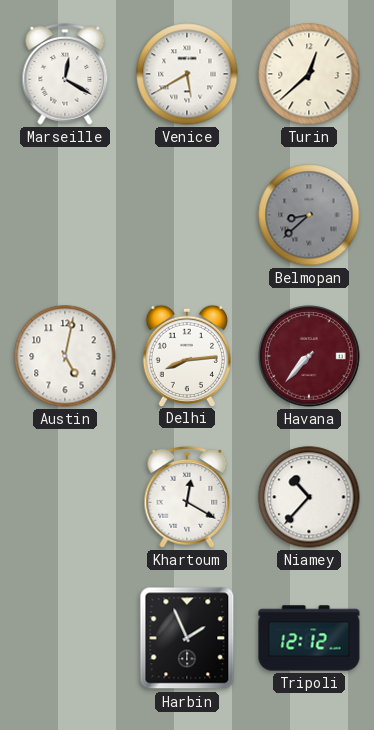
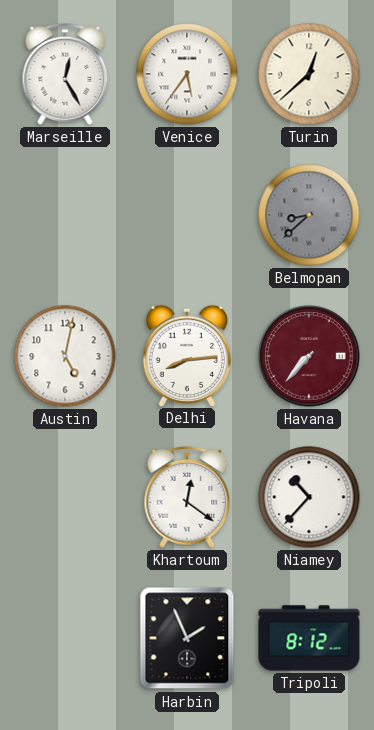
Marseille: 12:20 -> 12:25 (65, 75)
Venice: 5:40 -> 5:36 (187, 74)
Khartoum: 12:20 -> 12:21 (187, 498)
Tripoli: 12:12 -> 8:12 (309, 638)
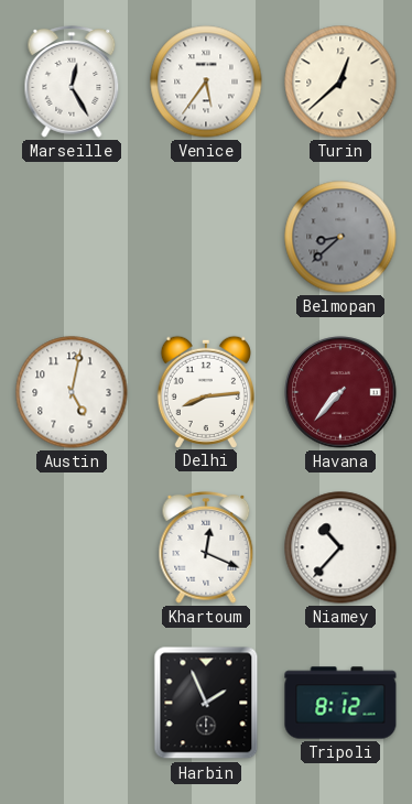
Khartoum: 12:21 -> 12:19 (206, 548)
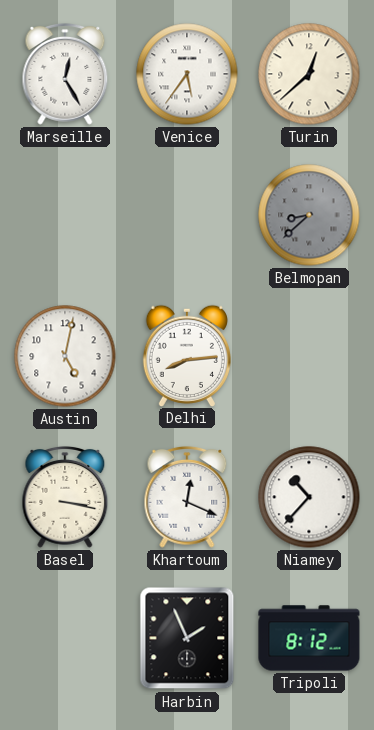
Havana: 7:37 -> none (340, 392)
Basel: none -> 3:17 (65, 498)
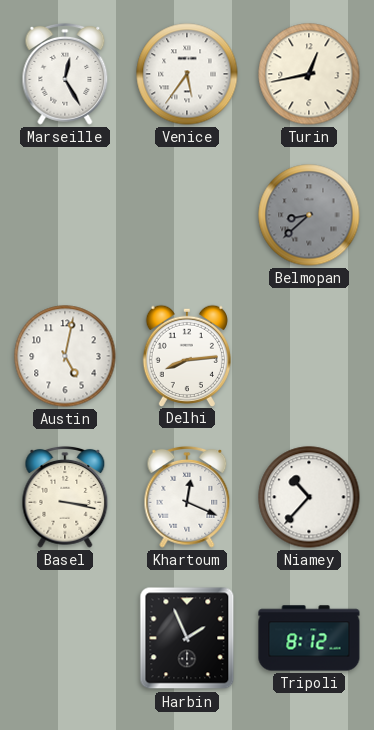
Turin: 12:38 -> 12:43 (309, 74)
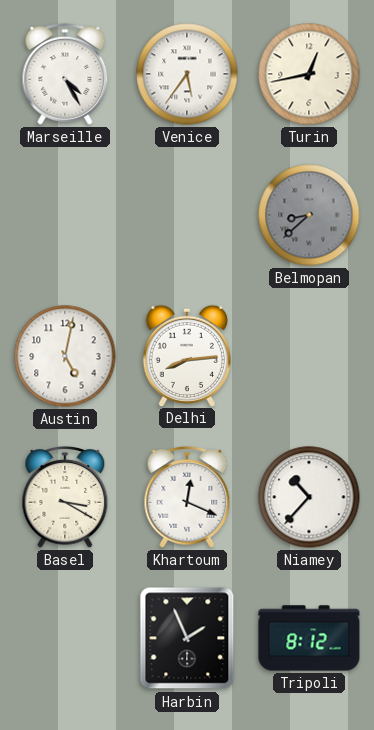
Marseille: 12:25 -> 4:25 (65, 75)
Basel: 3:17 -> 3:20 (65, 498)
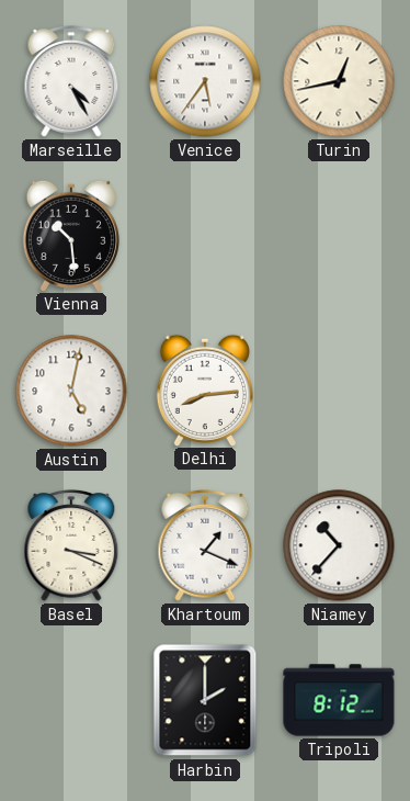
Vienna: none -> 10:29 (71, 235)
Belmopan: 8:38 -> none (309, 215)
Basel: 3:20 -> 3:19 (71, 546)
Khartoum: 12:19 -> 1:19 (205, 546)
Harbin: 1:56 -> 2:00 (205, 700)
